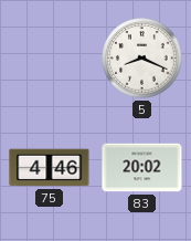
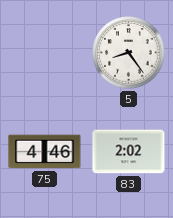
5: 8:19 -> 8:24 (129, 53)
83: 20:02 -> 2:02 (129, 152)
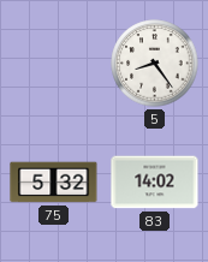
75: 4:46 -> 5:32 (54, 183)
83: 2:02 -> 14:02 (155, 183)
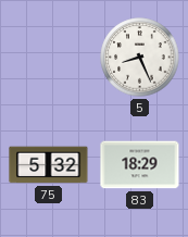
5: 8:24 -> 8:26 (140, 58)
83: 14:02 -> 18:29 (140, 165)
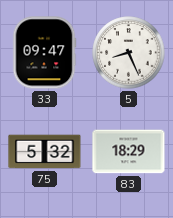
33: none -> 09:47 (44, 53)
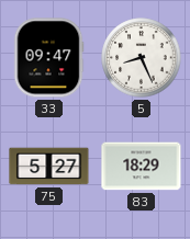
75: 5:32 -> 5:27 (49, 167)
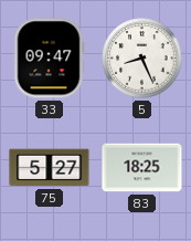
83: 18:29 -> 18:25 (142, 168)
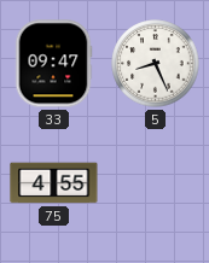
75: 5:27 -> 4:55 (54, 183)
83: 18:25 -> none (142, 168)
